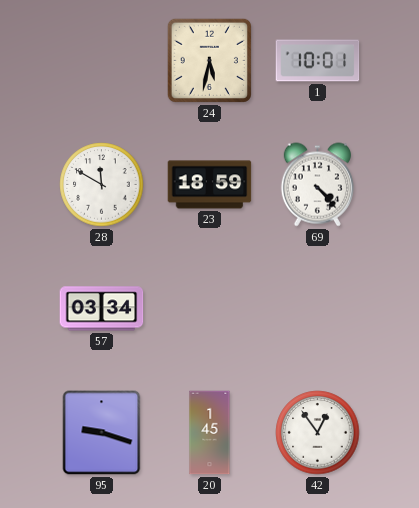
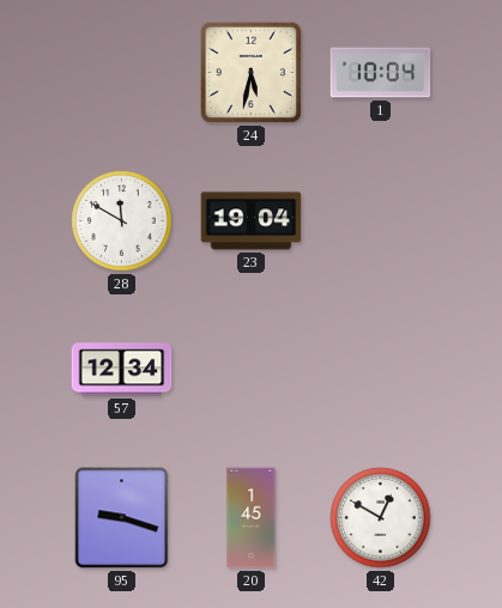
1: 10:01 -> 10:04 (381, 73)
23: 18:59 -> 19:04 (252, 221)
69: 4:23 -> none (317, 185)
57: 03:34 -> 12:34 (122, 370)
42: 12:54 -> 12:50 (381, 518)
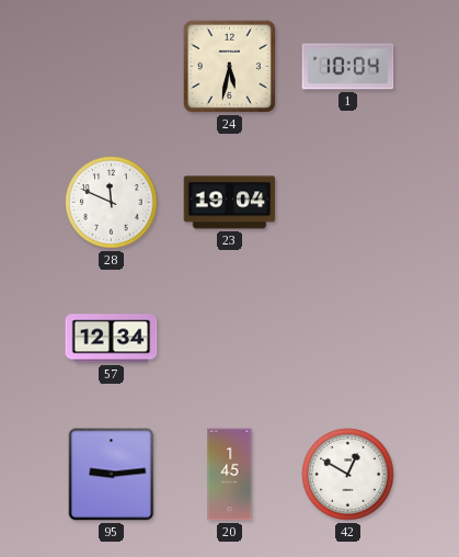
28: 11:50 -> 11:49 (112, 203)
95: 9:18 -> 9:14 (112, 475)
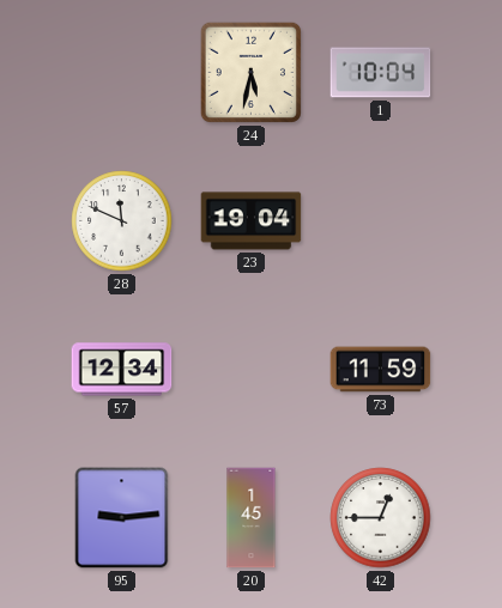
73: none -> 11:59 (381, 370)
42: 12:50 -> 12:45 (381, 518)
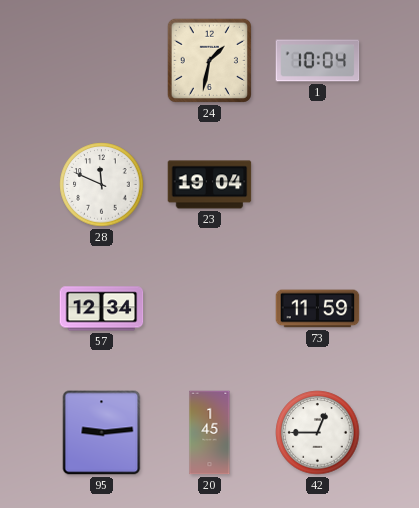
24: 5:32 -> 1:32 (209, 60)
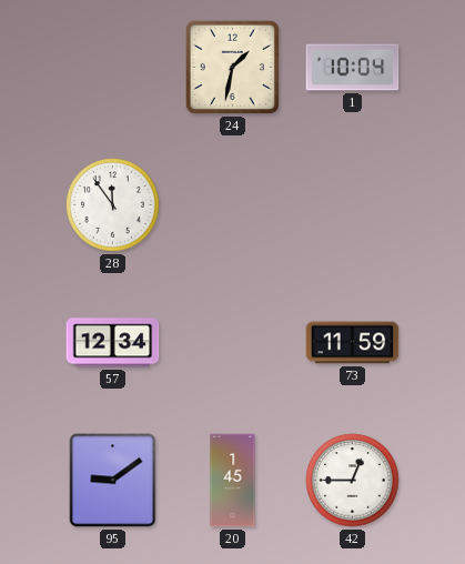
28: 11:49 -> 11:54 (113, 205)
23: 19:04 -> none (210, 185)
95: 9:14 -> 9:09 (113, 481)
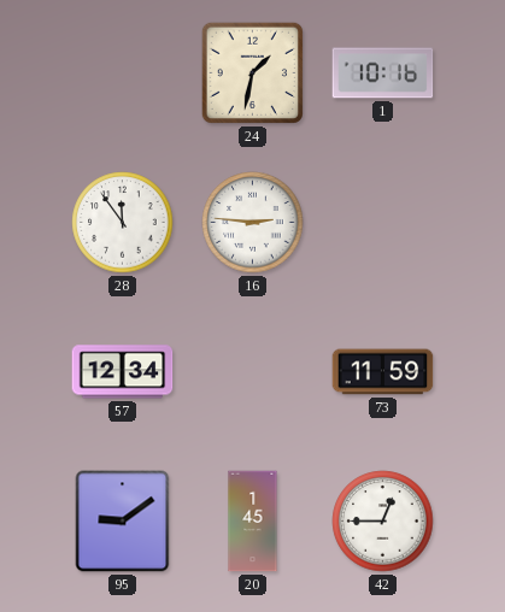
1: 10:04 -> 10:16 (383, 73)
16: none -> 2:46 (253, 223)
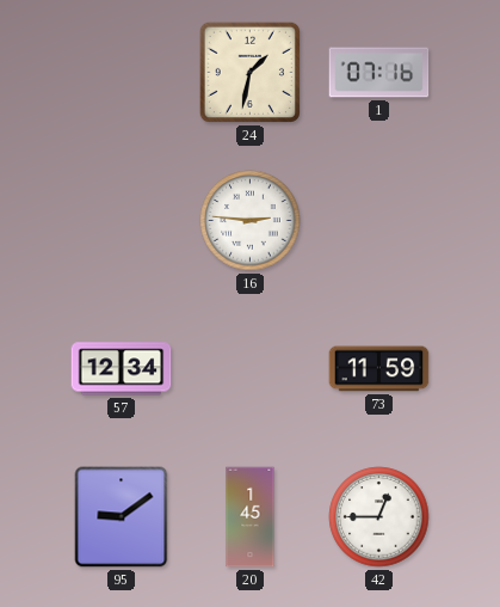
1: 10:16 -> 07:16 (379, 73)
28: 11:54 -> none (123, 223)
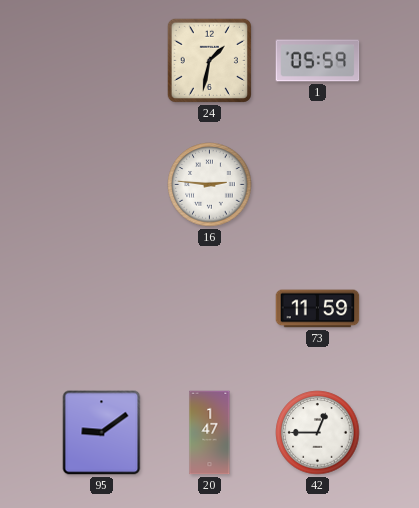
1: 07:16 -> 05:59 (318, 61)
57: 12:34 -> none (122, 369)
20: 1:45 -> 1:47 (210, 433)
